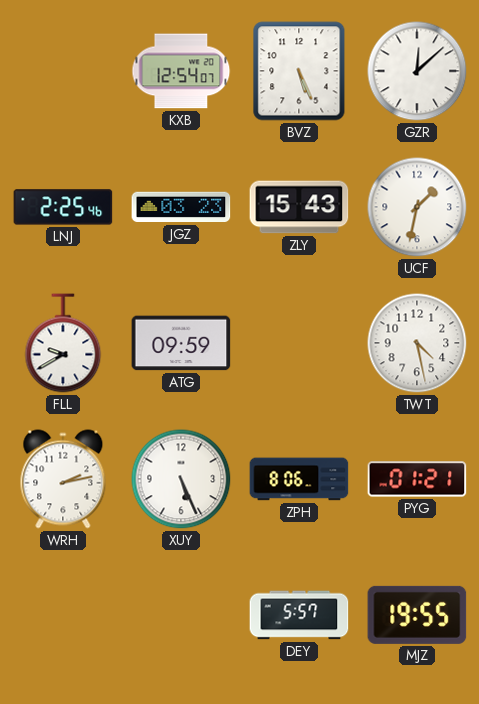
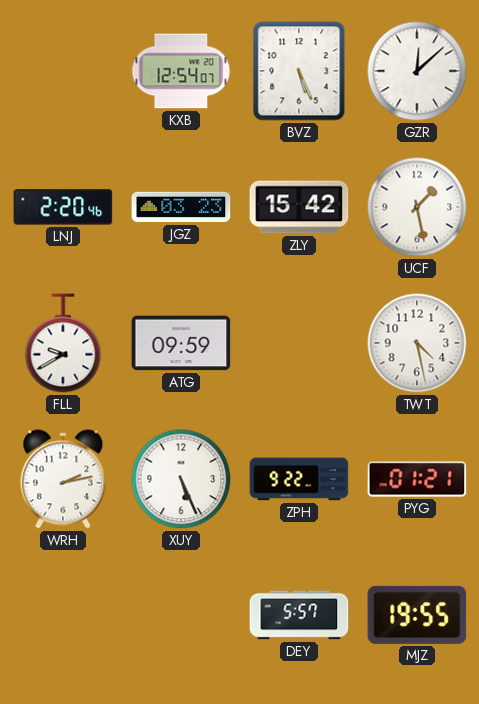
LNJ: 2:25 -> 2:20 (63, 207)
ZLY: 15:43 -> 15:42 (299, 207)
UCF: 1:32 -> 1:28 (417, 207)
ZPH: 8:06 -> 9:22 (299, 479)
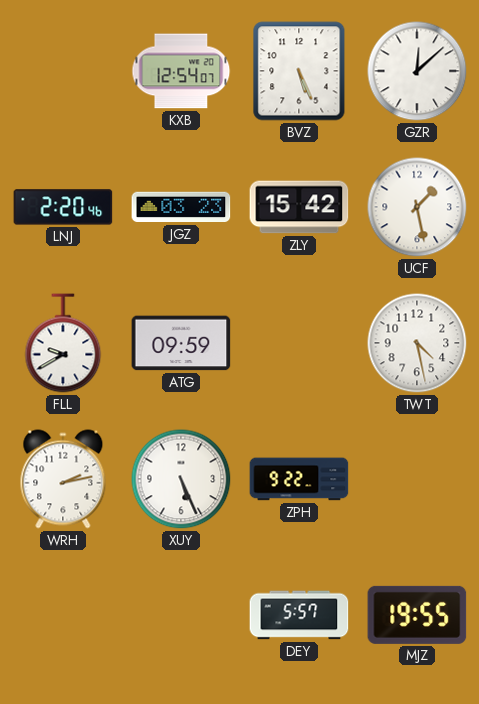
PYG: 01:21 -> none (417, 479)
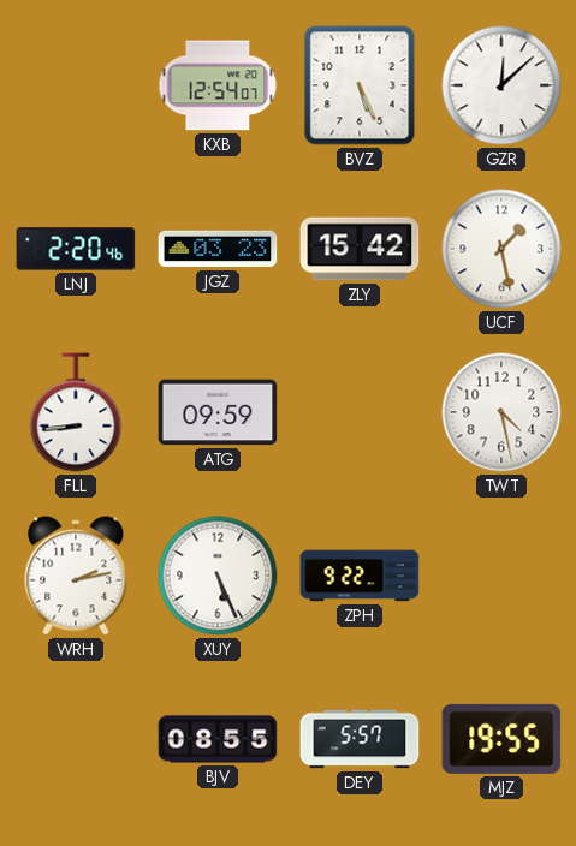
FLL: 9:40 -> 8:44 (76, 412)
BJV: none -> 08:55 (218, 739)
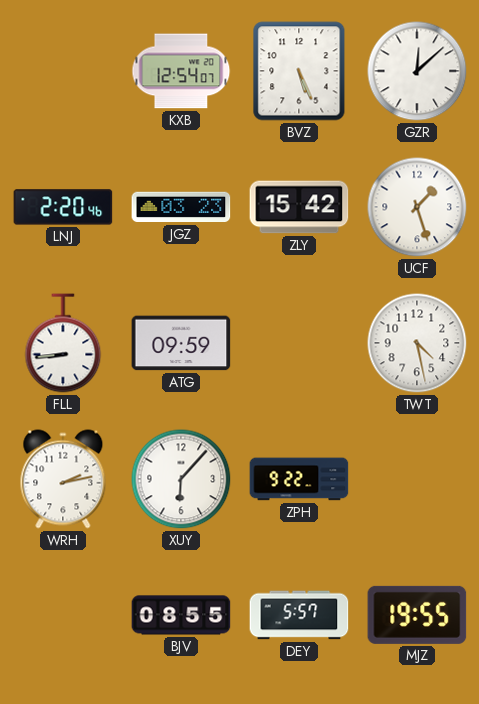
UCF: 1:28 -> 1:27 (417, 207)
XUY: 5:26 -> 6:07 (181, 479)
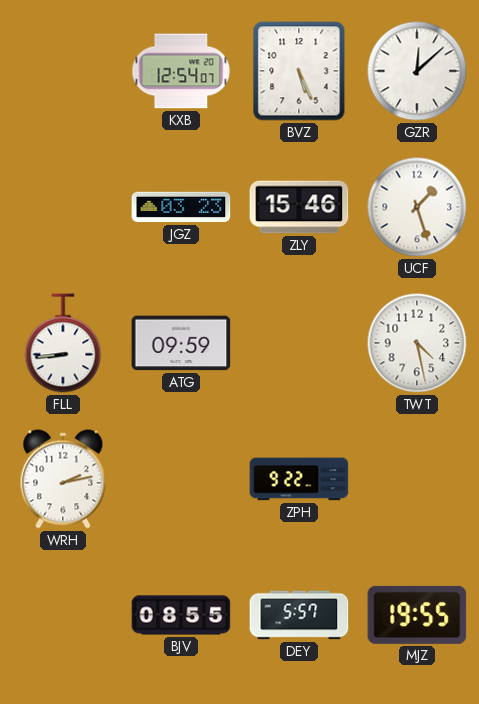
LNJ: 2:20 -> none (63, 207)
ZLY: 15:42 -> 15:46 (299, 207)
XUY: 6:07 -> none (181, 479)
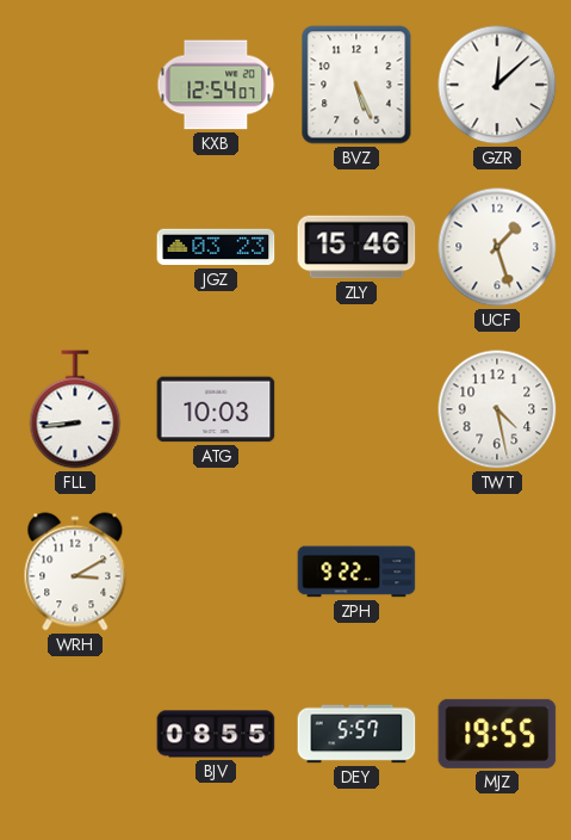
ATG: 09:59 -> 10:03 (216, 409)
WRH: 2:13 -> 3:10 (75, 572)
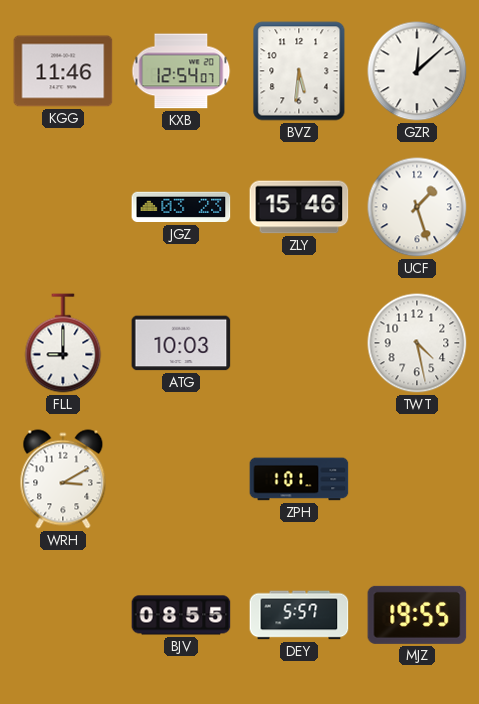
KGG: none -> 11:46 (63, 71)
BVZ: 5:26 -> 5:31 (299, 71)
FLL: 8:44 -> 9:00 (63, 343)
ZPH: 9:22 -> 1:01 (299, 479)
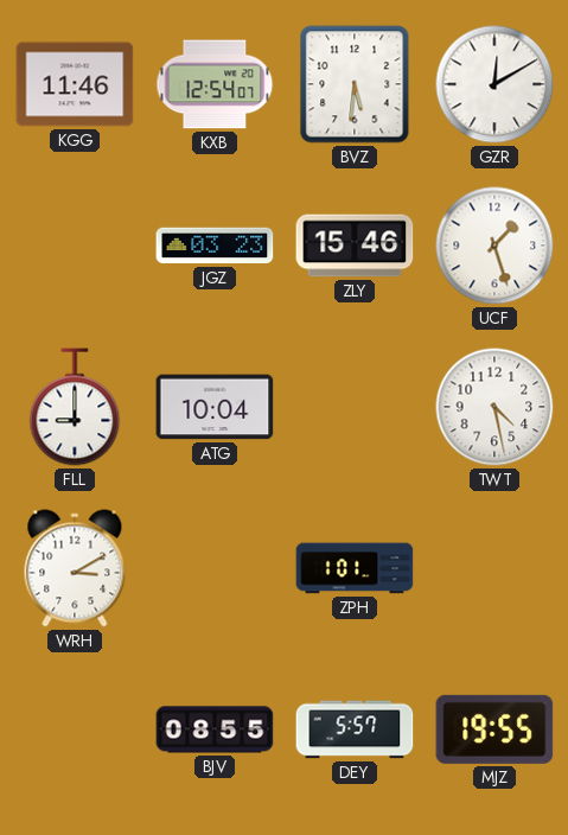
GZR: 12:08 -> 12:10 (494, 84)
ATG: 10:03 -> 10:04 (215, 407)
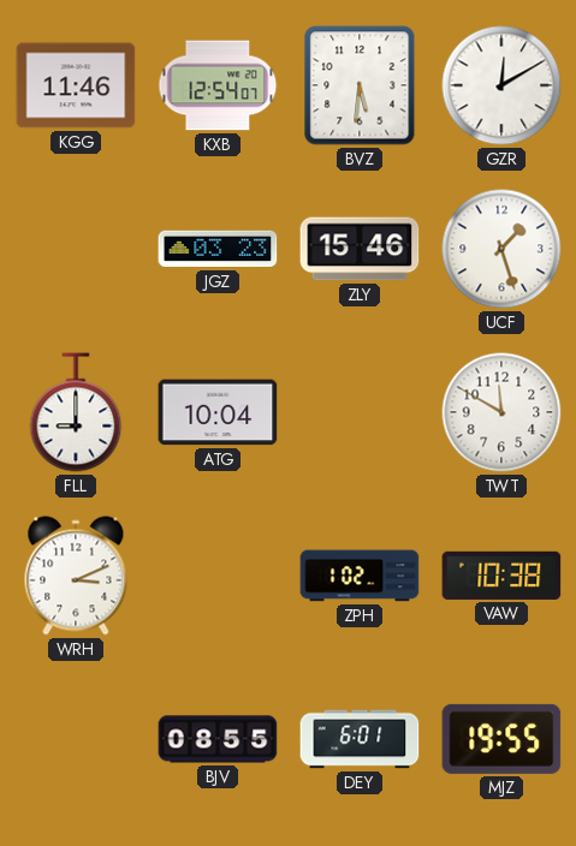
TWT: 4:28 -> 11:50 (501, 412)
WRH: 3:10 -> 3:11 (76, 576)
ZPH: 1:01 -> 1:02 (360, 576)
VAW: none -> 10:38 (501, 576)
DEY: 5:57 -> 6:01 (360, 739)
